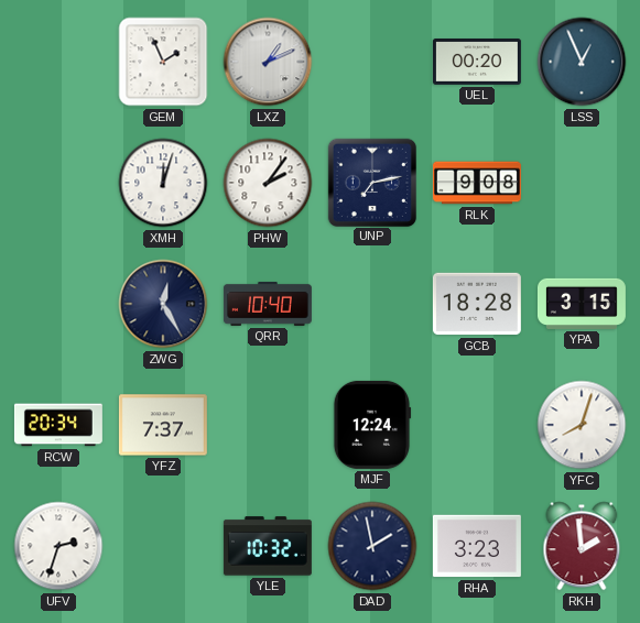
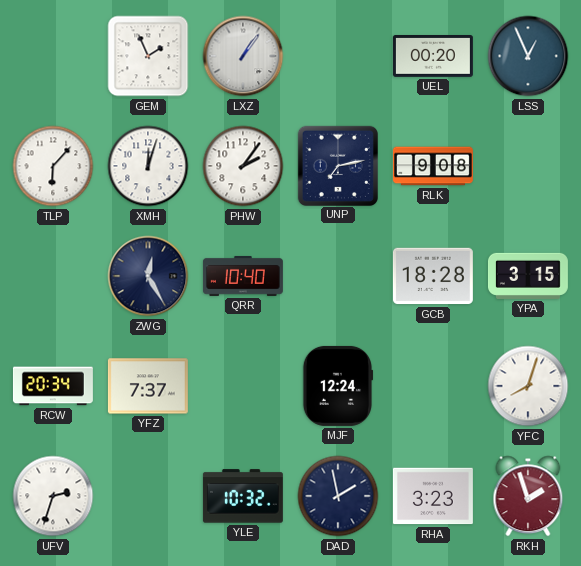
LXZ: 1:11 -> 1:06 (243, 56)
TLP: none -> 6:07 (53, 166)
RKH: 1:59 -> 1:57 (528, 496)
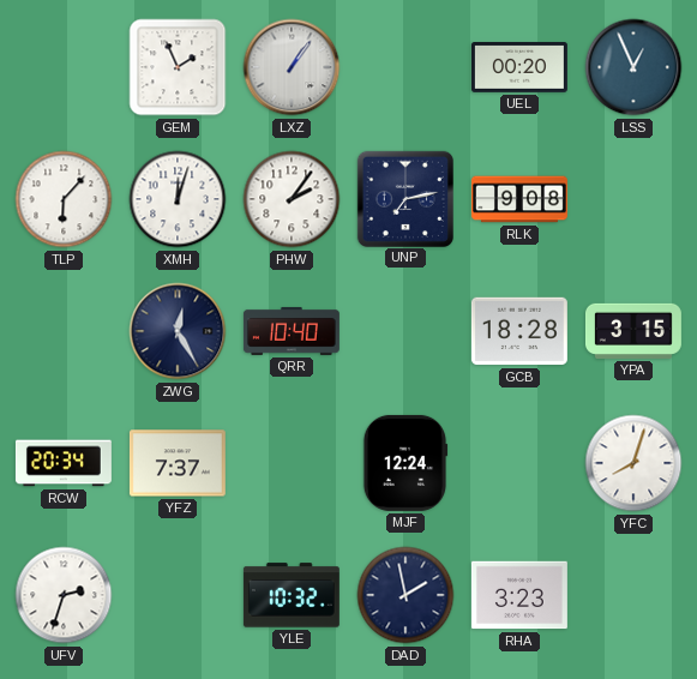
RKH: 1:57 -> none (528, 496)
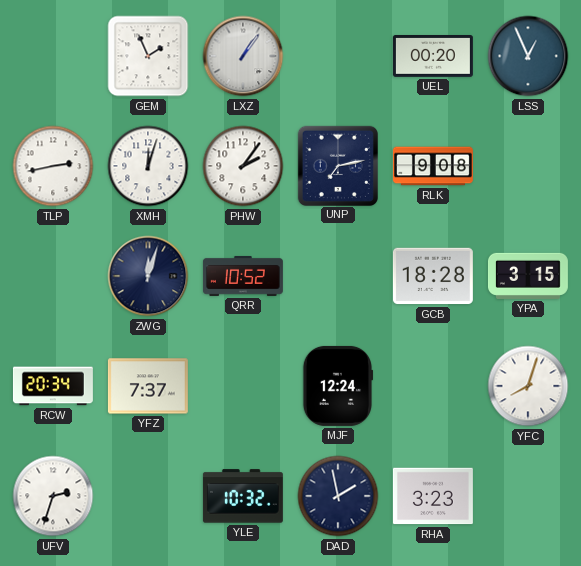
TLP: 6:07 -> 2:43 (53, 166)
ZWG: 12:25 -> 12:03 (148, 276)
QRR: 10:40 -> 10:52 (243, 276)
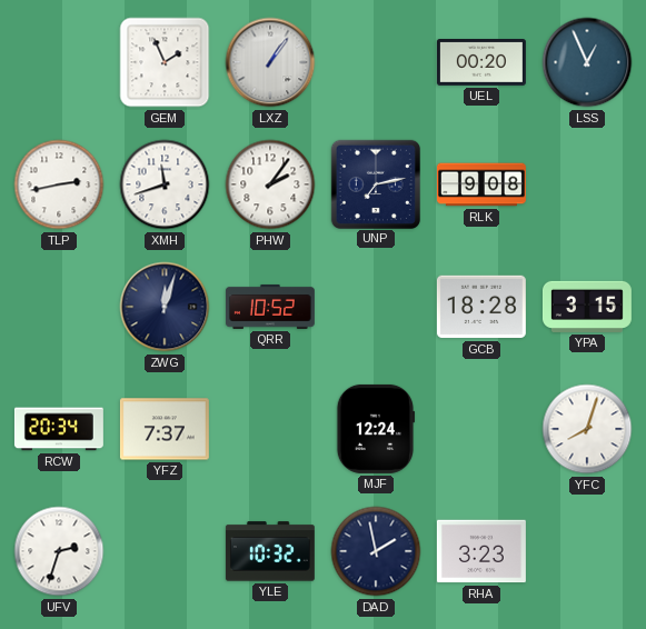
XMH: 12:03 -> 11:42 (165, 184)
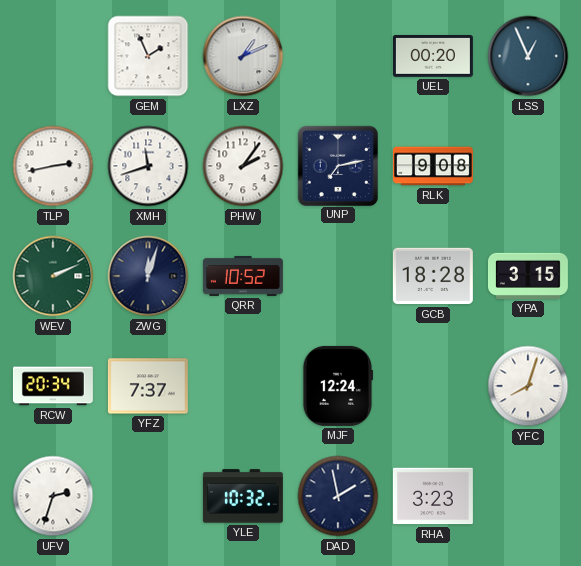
LXZ: 1:06 -> 1:11 (243, 56)
WEV: none -> 2:11 (53, 276)
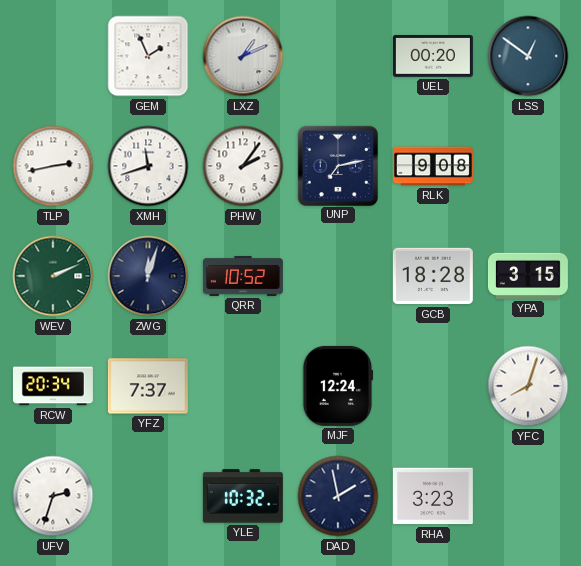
LSS: 12:56 -> 12:51 (528, 56)
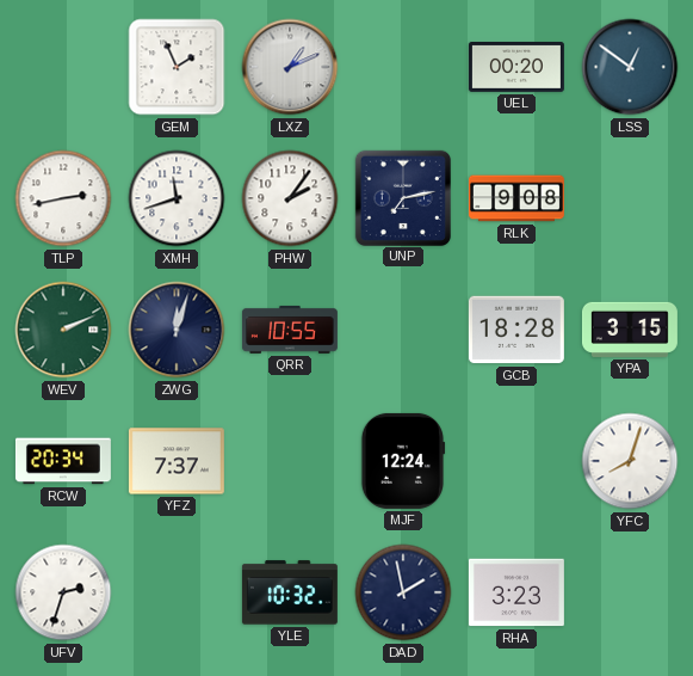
QRR: 10:52 -> 10:55 (290, 330)
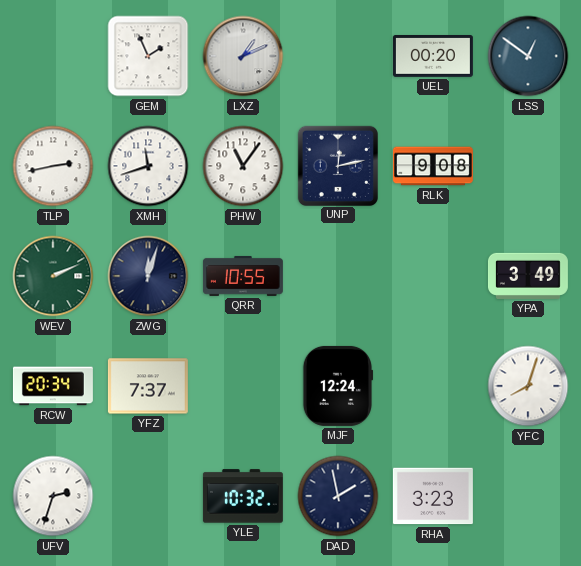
PHW: 2:06 -> 11:06 (243, 166)
UNP: 7:13 -> 12:13 (337, 165)
GCB: 18:28 -> none (516, 330)
YPA: 3:15 -> 3:49 (528, 276)
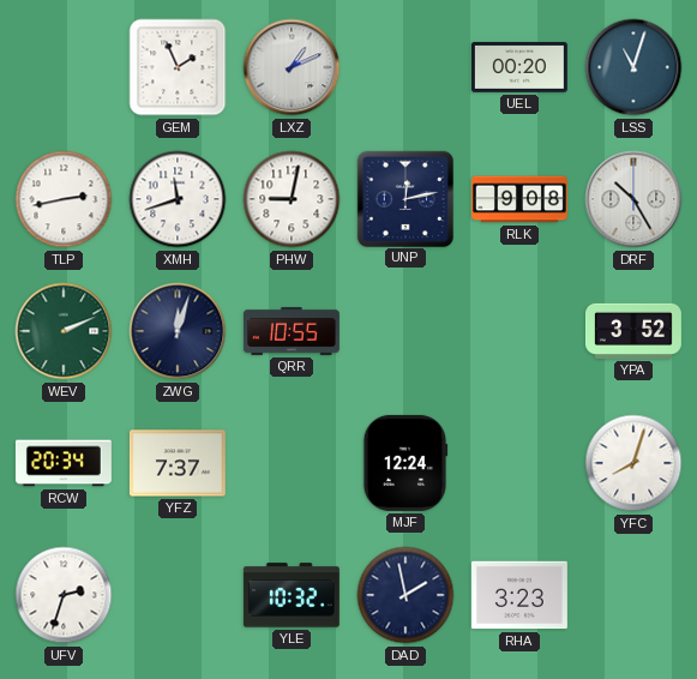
LSS: 12:51 -> 11:03 (633, 67)
PHW: 11:06 -> 9:02 (292, 199)
DRF: none -> 10:25 (633, 199)
YPA: 3:49 -> 3:52 (633, 331)
